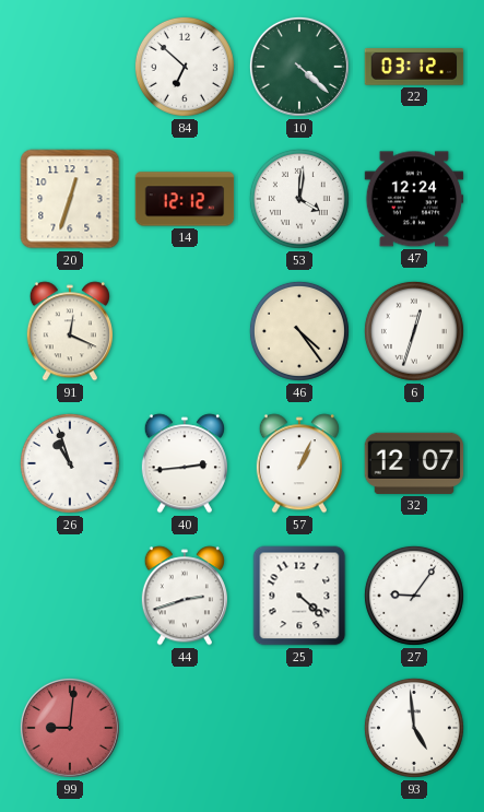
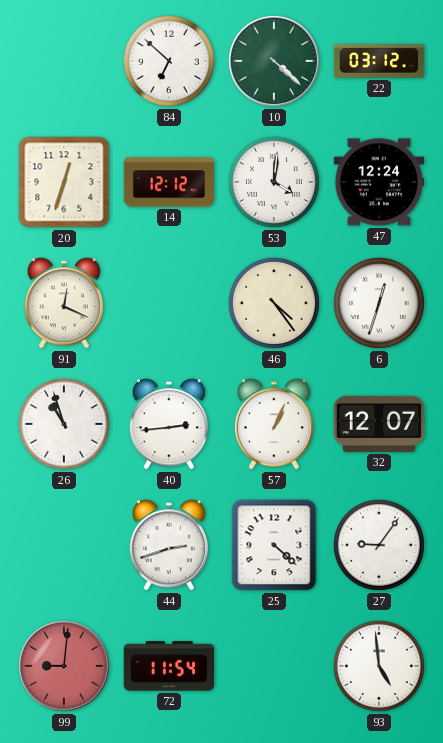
72: none -> 11:54 (169, 666)
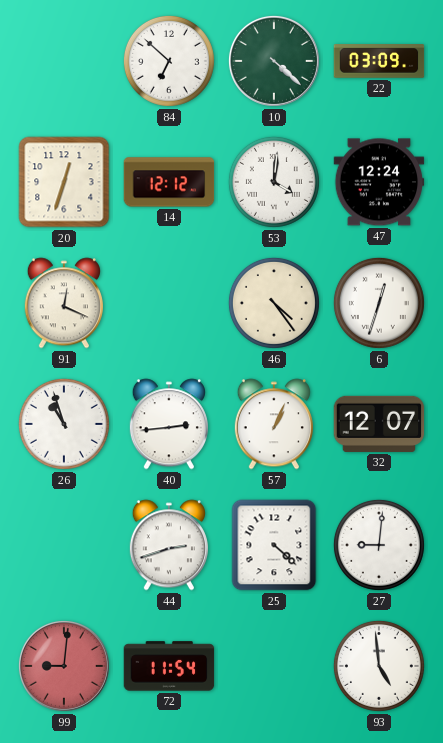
22: 03:12 -> 03:09 (379, 61)
27: 9:06 -> 9:01 (379, 545)
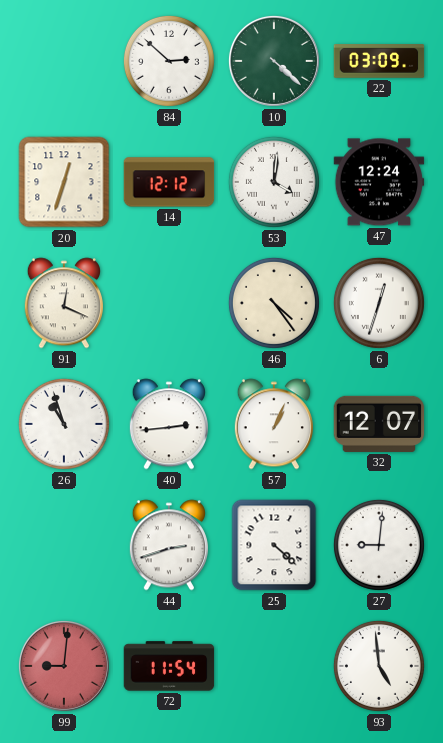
84: 6:52 -> 2:52 (169, 61)
